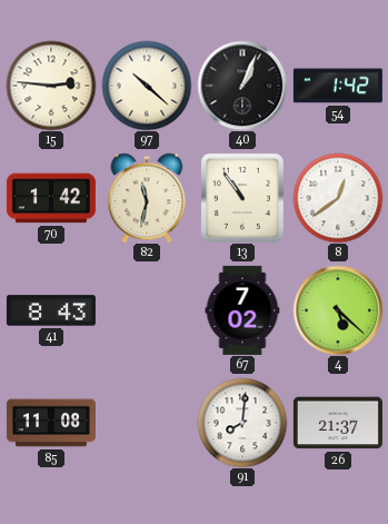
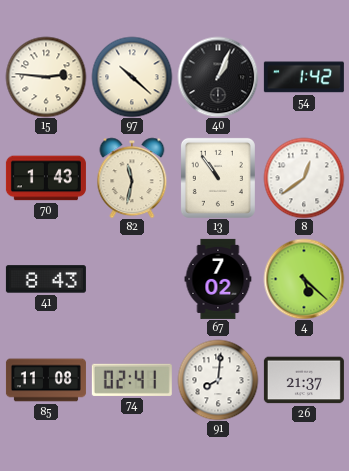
70: 1:42 -> 1:43 (46, 178)
74: none -> 02:41 (132, 380)
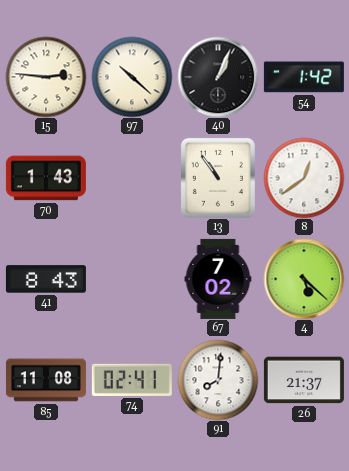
82: 11:32 -> none (132, 178)
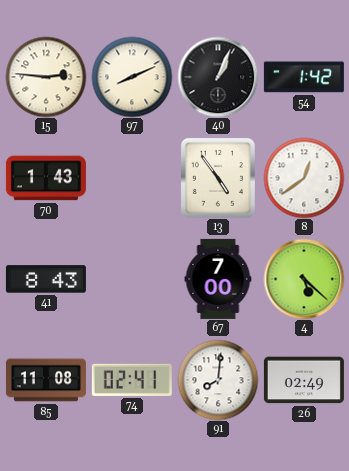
97: 10:22 -> 8:11 (132, 77)
13: 10:54 -> 4:54 (218, 178)
67: 7:02 -> 7:00 (218, 279)
26: 21:37 -> 02:49 (304, 380)
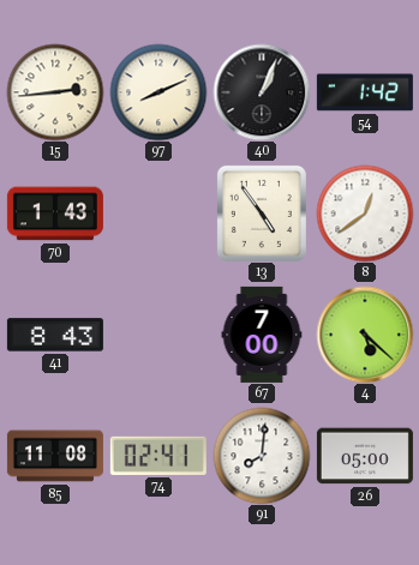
15: 2:46 -> 2:44 (55, 92)
26: 02:49 -> 05:00 (365, 456)
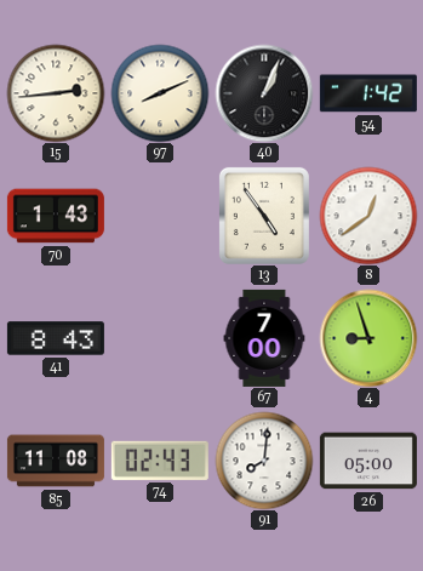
4: 5:22 -> 8:57 (368, 338)
74: 02:41 -> 02:43 (160, 461)
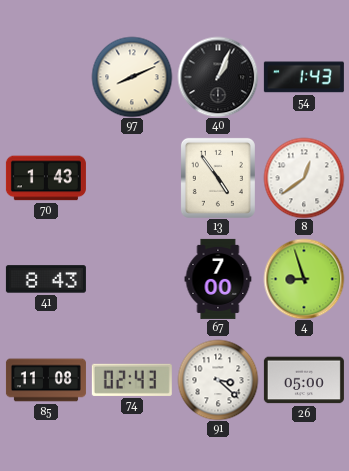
15: 2:44 -> none (56, 93)
54: 1:42 -> 1:43 (304, 77)
91: 8:01 -> 3:22 (218, 380)
